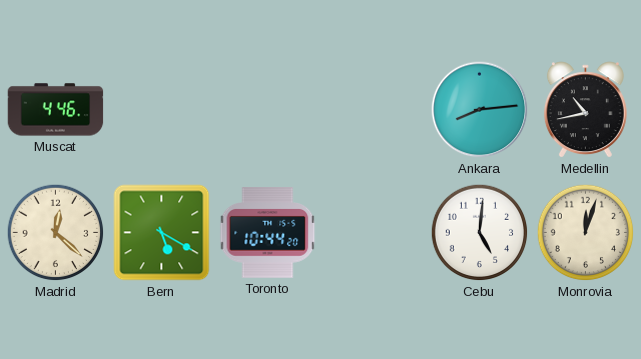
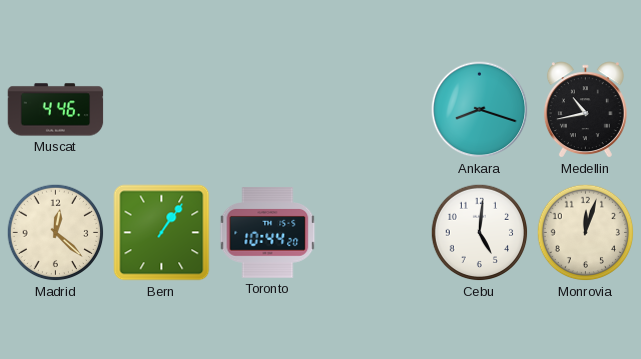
Ankara: 8:14 -> 8:18 (480, 110)
Bern: 5:20 -> 1:06 (162, 233)
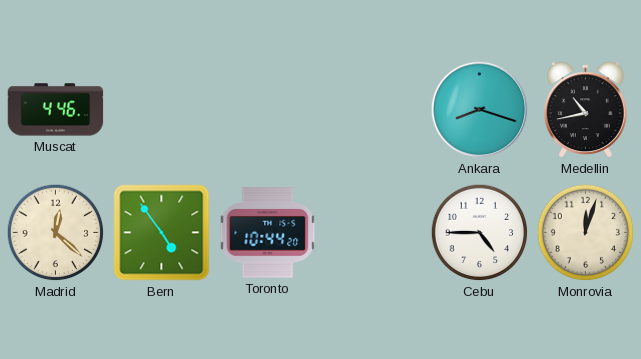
Bern: 1:06 -> 4:54 (162, 233)
Cebu: 5:01 -> 4:45 (480, 233)
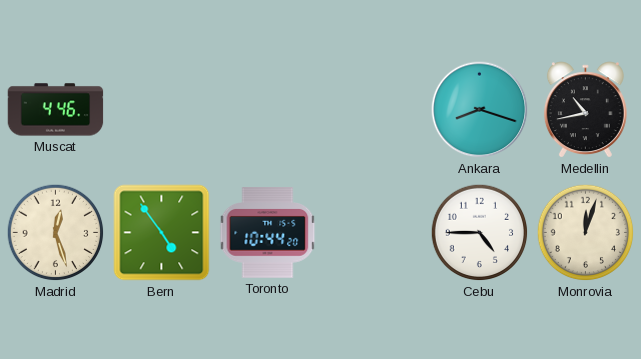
Madrid: 12:22 -> 12:27 (56, 233)
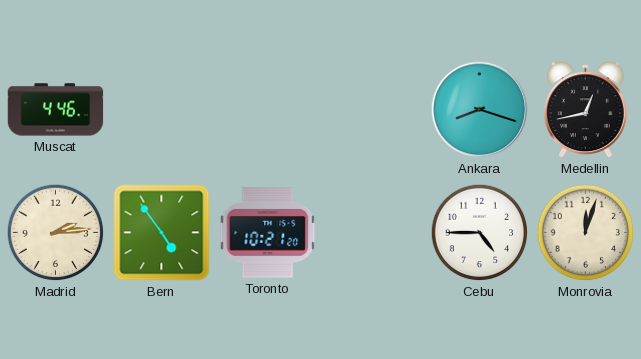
Medellin: 10:43 -> 12:43 (585, 110)
Madrid: 12:27 -> 2:14 (56, 233)
Toronto: 10:44 -> 10:21 (268, 233)
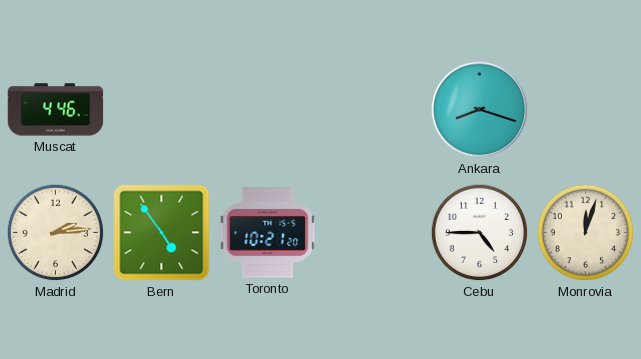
Medellin: 12:43 -> none (585, 110)
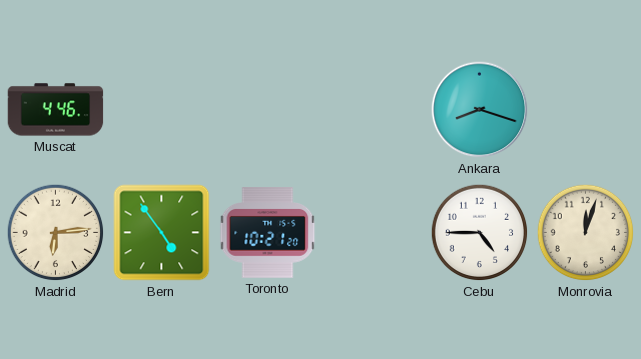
Madrid: 2:14 -> 6:14 (56, 233)
